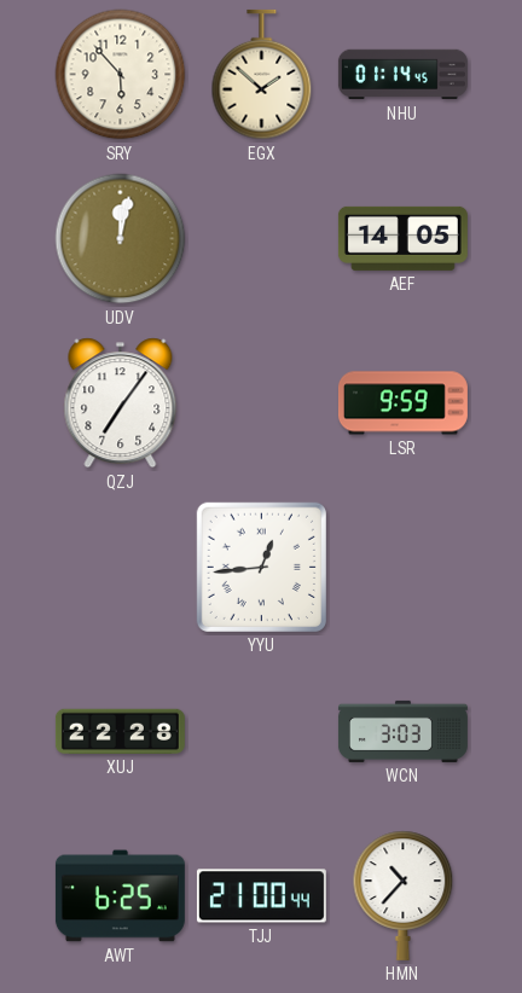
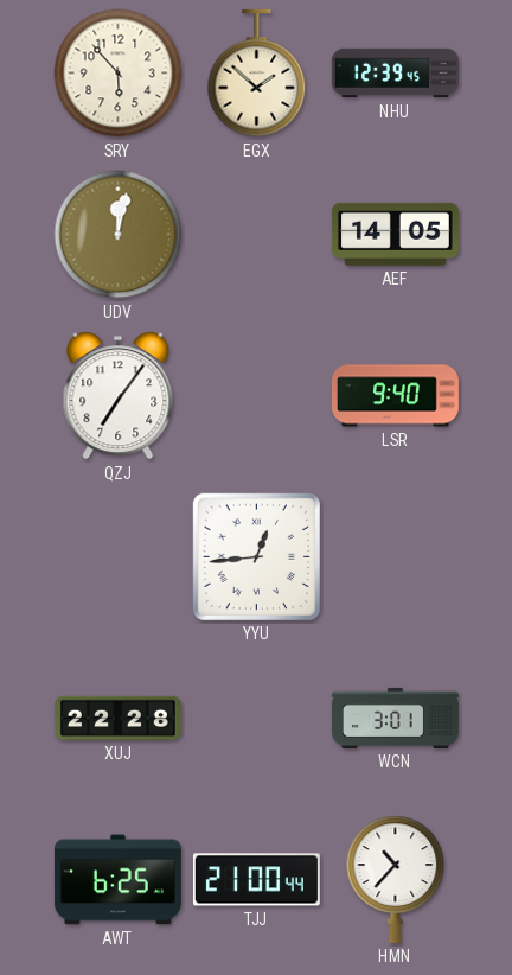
NHU: 01:14 -> 12:39 (395, 74)
LSR: 9:59 -> 9:40 (395, 396)
WCN: 3:03 -> 3:01 (395, 718)
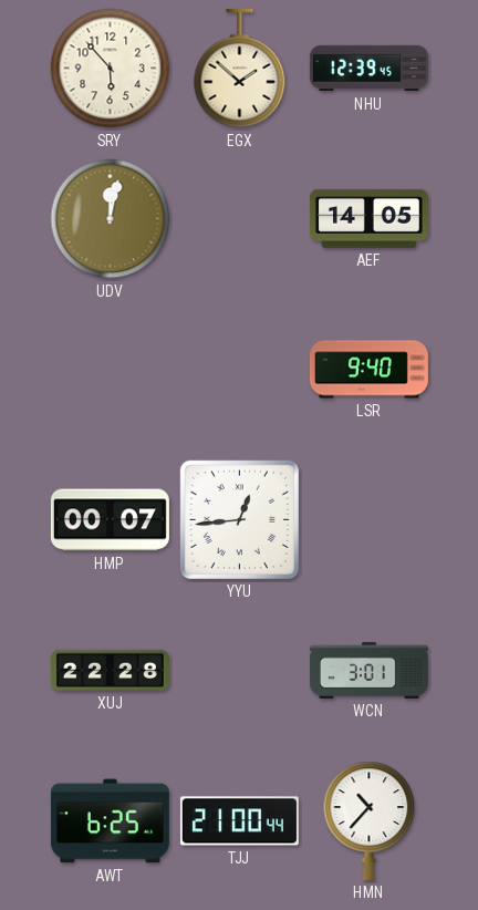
QZJ: 7:06 -> none (119, 396)
HMP: none -> 00:07 (110, 520)
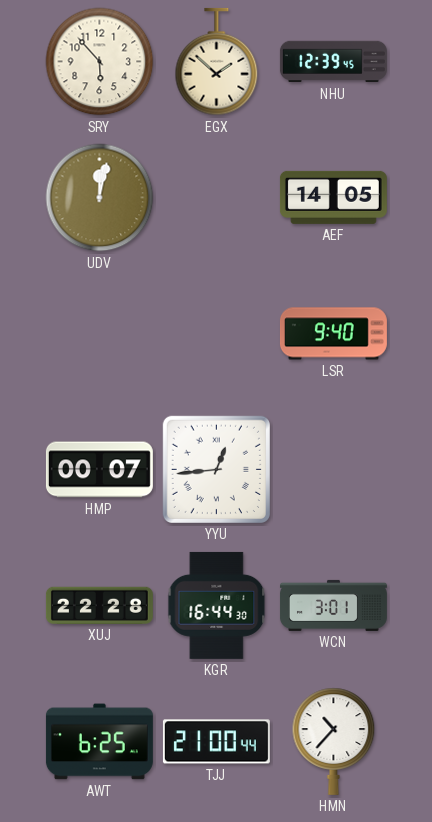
KGR: none -> 16:44 (217, 605)
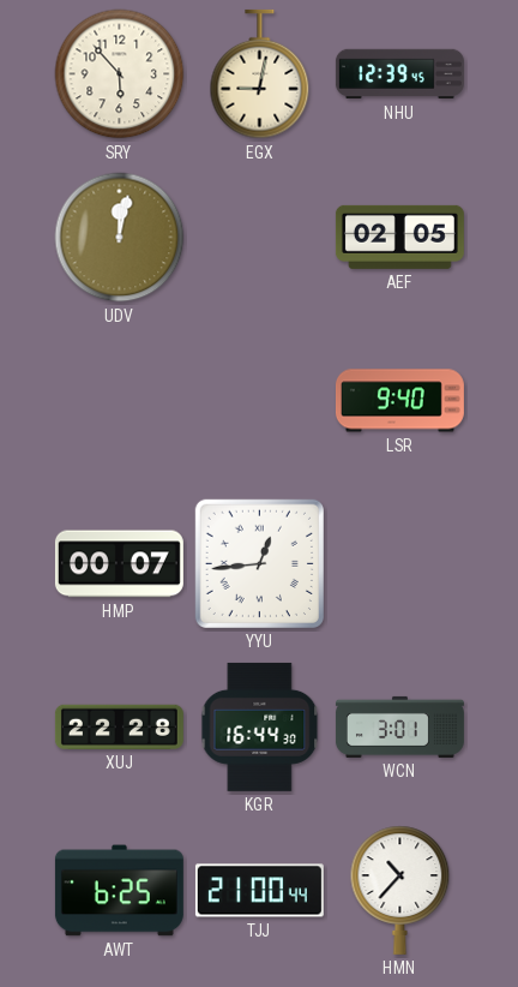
EGX: 1:52 -> 9:02 (260, 74)
AEF: 14:05 -> 02:05 (399, 237)
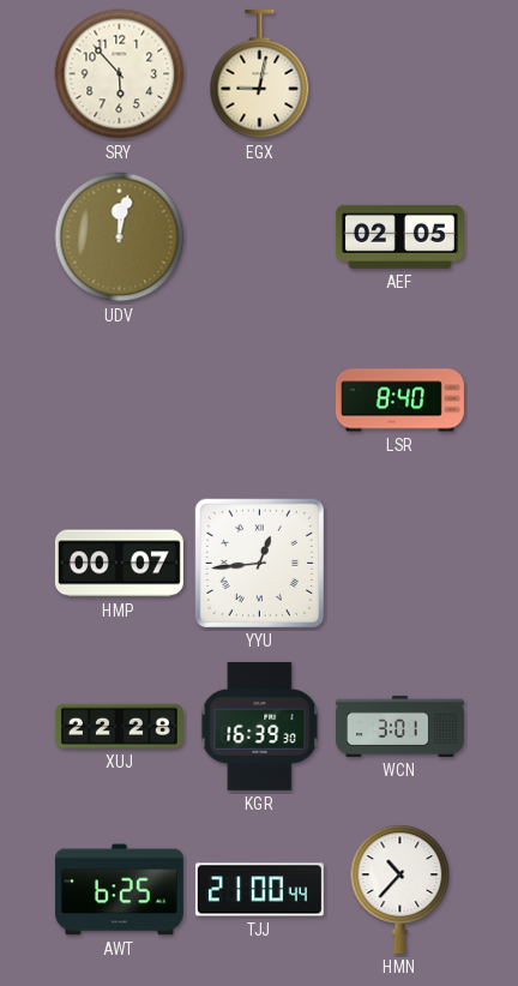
NHU: 12:39 -> none (399, 74)
LSR: 9:40 -> 8:40 (399, 401)
KGR: 16:44 -> 16:39 (260, 726)
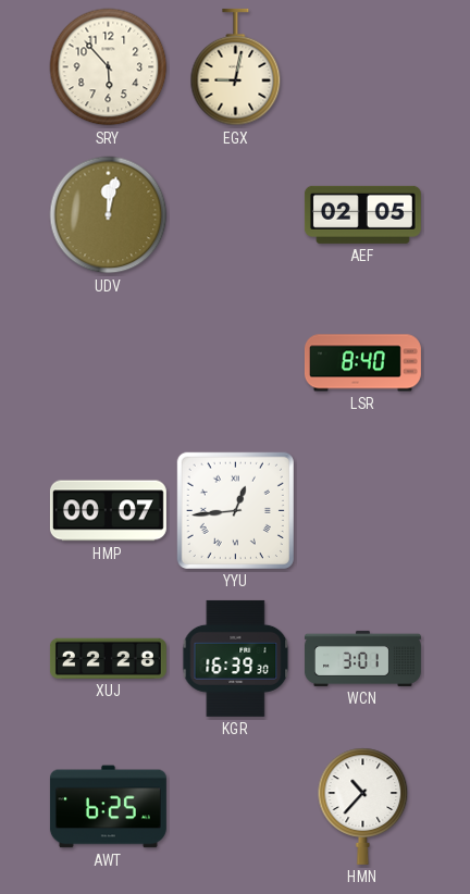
TJJ: 21:00 -> none (259, 890)
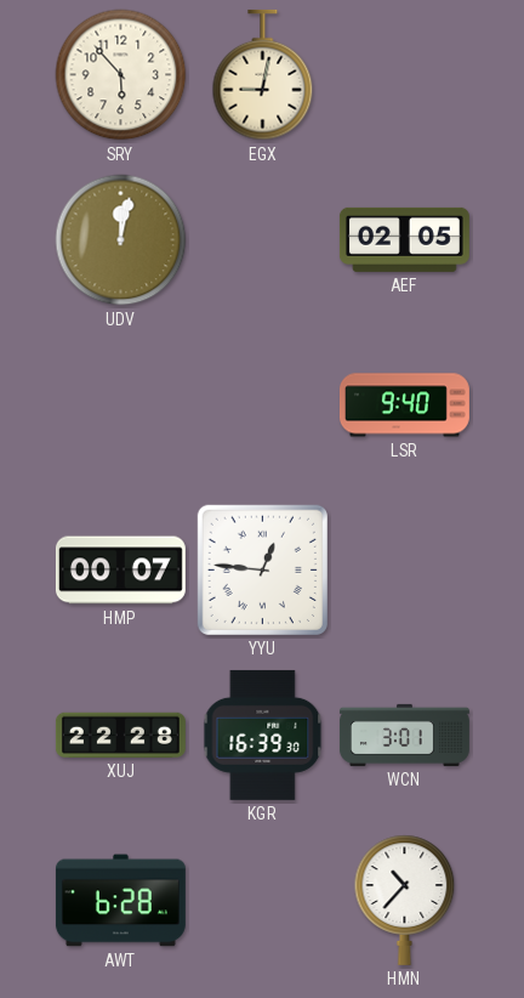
LSR: 8:40 -> 9:40 (404, 406)
YYU: 12:44 -> 12:46 (262, 569)
AWT: 6:25 -> 6:28 (120, 901)
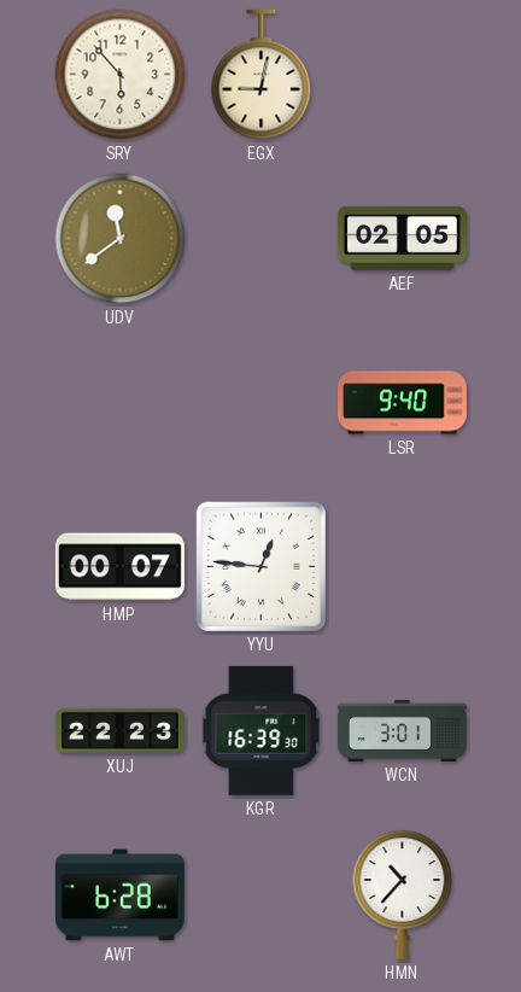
UDV: 12:02 -> 11:39 (121, 239)
XUJ: 22:28 -> 22:23 (119, 730)
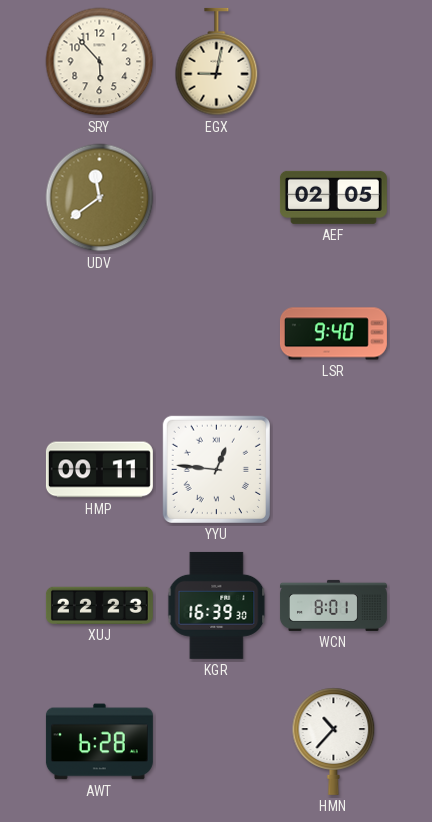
HMP: 00:07 -> 00:11 (99, 470)
WCN: 3:01 -> 8:01 (333, 605)
